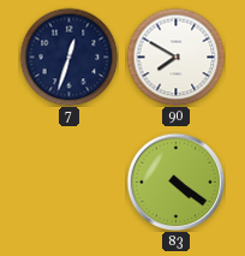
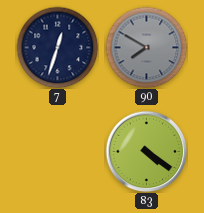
90 dial: white -> grey (146, 47)
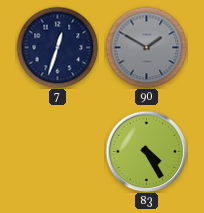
90: 7:50 -> 1:50 (146, 47)
83: 4:21 -> 4:25 (146, 151)
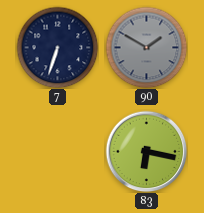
7: 12:33 -> 6:33 (57, 47)
83: 4:25 -> 6:17 (146, 151)
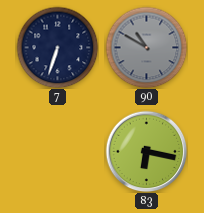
90: 1:50 -> 10:50 (146, 47)
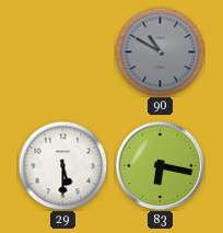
7: 6:33 -> none (57, 47)
29: none -> 5:30 (62, 165)
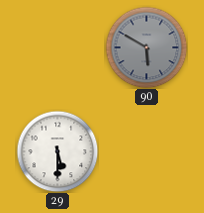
90: 10:50 -> 5:50 (146, 47)
83: 6:17 -> none (160, 165)
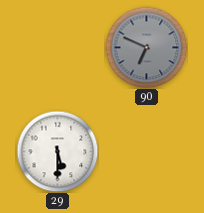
90: 5:50 -> 6:49 (146, 47)
